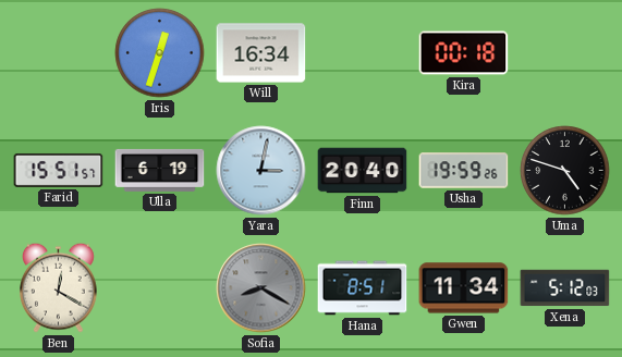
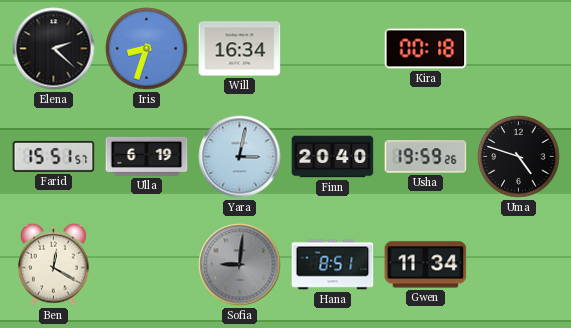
Elena: none -> 2:22 (54, 49)
Iris: 12:33 -> 8:33 (147, 49)
Sofia: 8:20 -> 9:01 (240, 265)
Xena: 5:12 -> none (565, 288)
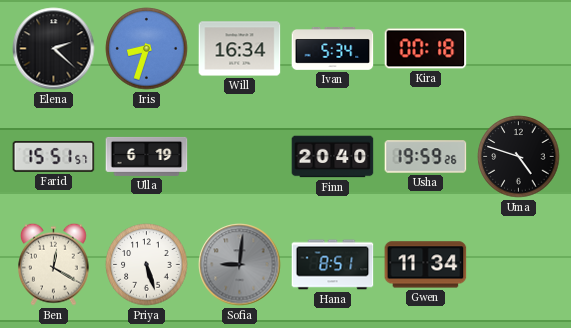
Ivan: none -> 5:34 (333, 49)
Yara: 3:02 -> none (240, 157)
Priya: none -> 5:27 (147, 265)
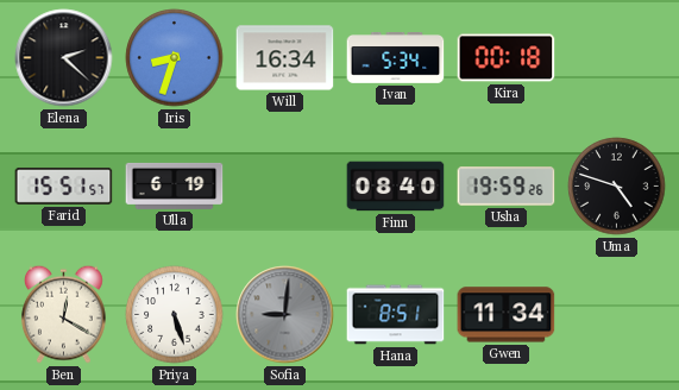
Finn: 20:40 -> 08:40 (396, 187)
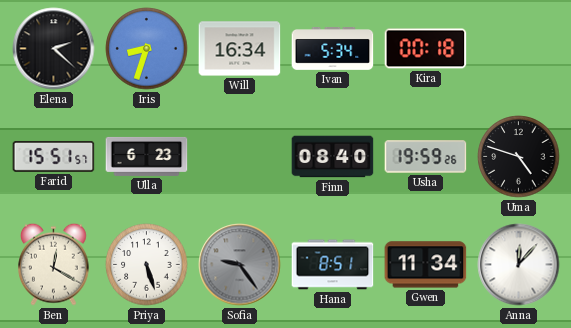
Ulla: 6:19 -> 6:23 (147, 156)
Sofia: 9:01 -> 9:24 (240, 265)
Anna: none -> 12:07 (519, 265)
